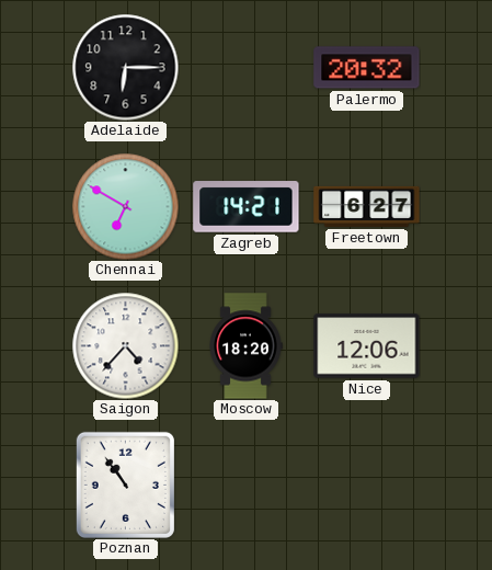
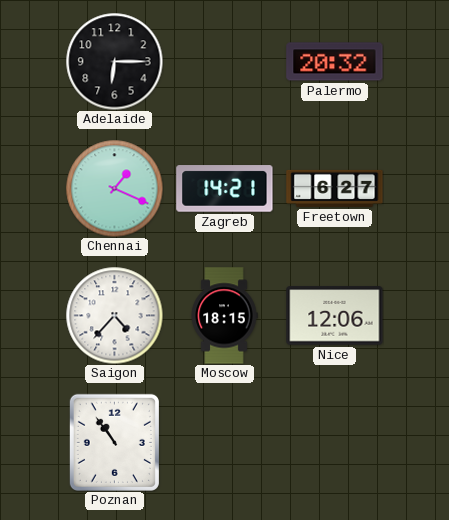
Chennai: 6:50 -> 1:19 (114, 188)
Moscow: 18:20 -> 18:15 (224, 316)
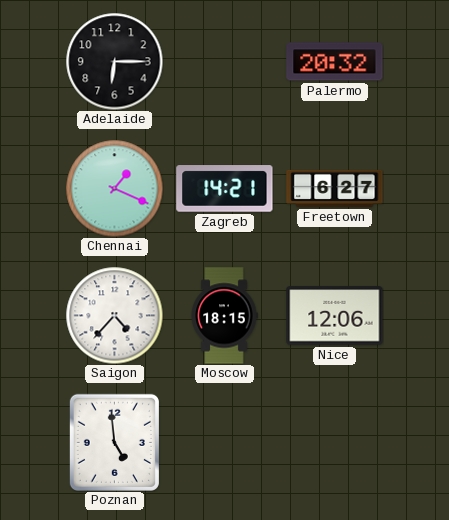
Poznan: 10:54 -> 4:59 (114, 442)
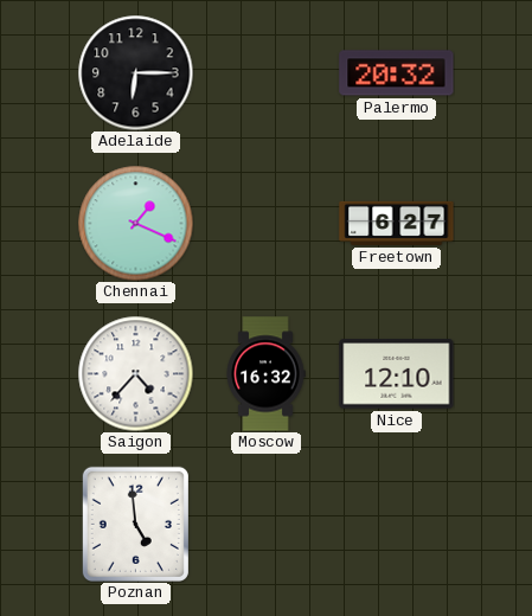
Zagreb: 14:21 -> none (225, 189)
Moscow: 18:15 -> 16:32 (265, 374)
Nice: 12:06 -> 12:10 (397, 374)
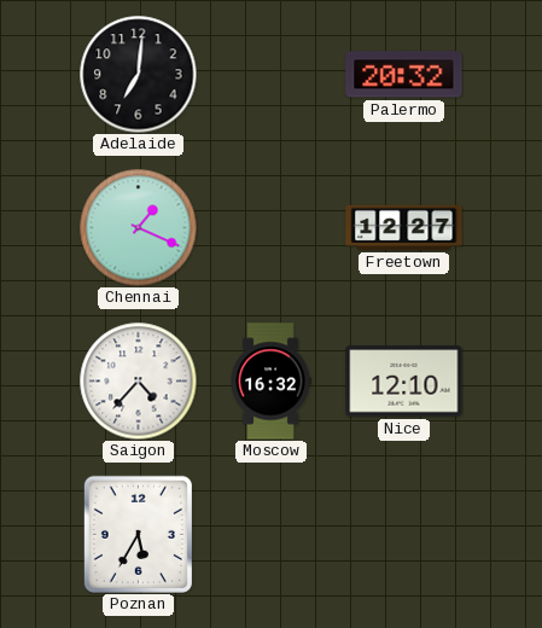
Adelaide: 6:15 -> 7:01 (138, 74)
Freetown: 6:27 -> 12:27 (404, 227)
Poznan: 4:59 -> 5:35 (138, 534)
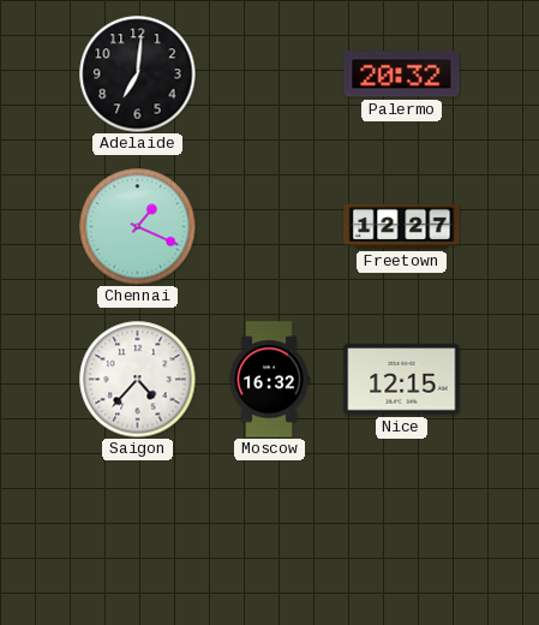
Nice: 12:10 -> 12:15 (402, 380)
Poznan: 5:35 -> none (138, 534)
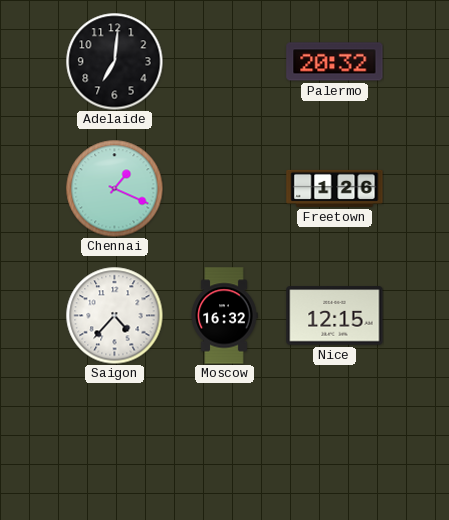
Freetown: 12:27 -> 1:26 (335, 188)
